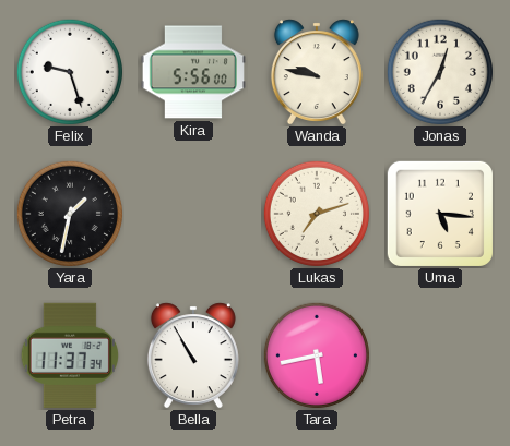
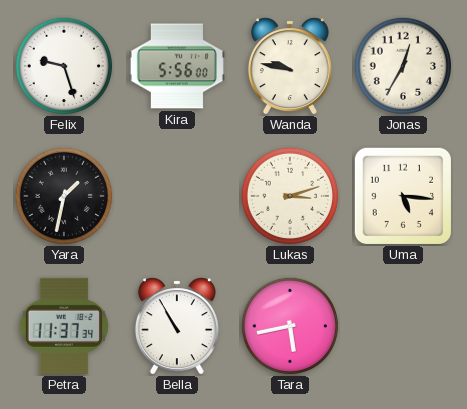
Lukas: 7:12 -> 3:12 (290, 196)
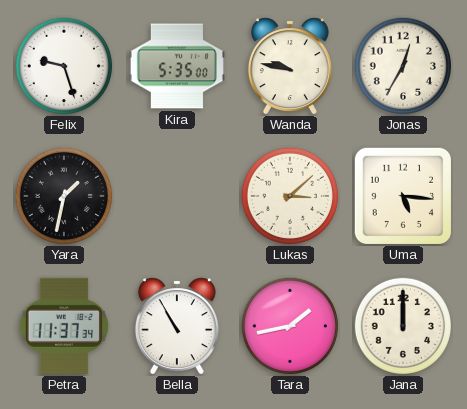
Kira: 5:56 -> 5:35 (177, 66)
Lukas: 3:12 -> 3:08 (290, 196)
Tara: 5:43 -> 1:43 (290, 326)
Jana: none -> 12:00 (403, 326)
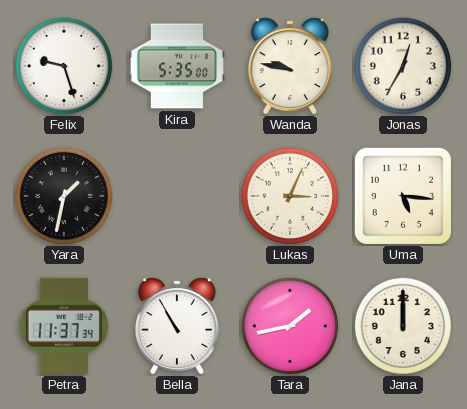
Lukas: 3:08 -> 3:04 (290, 196)
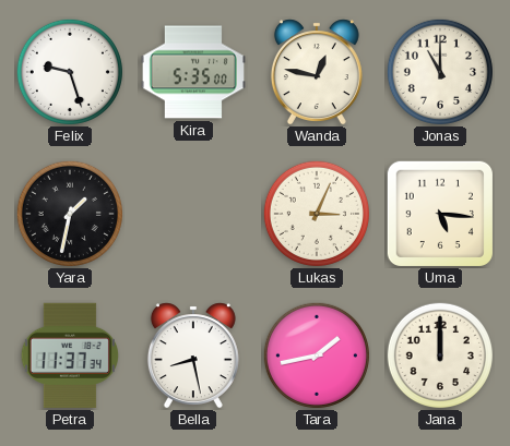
Wanda: 9:47 -> 12:47 (317, 72)
Jonas: 12:35 -> 11:00 (440, 72)
Bella: 10:55 -> 8:28 (193, 355)
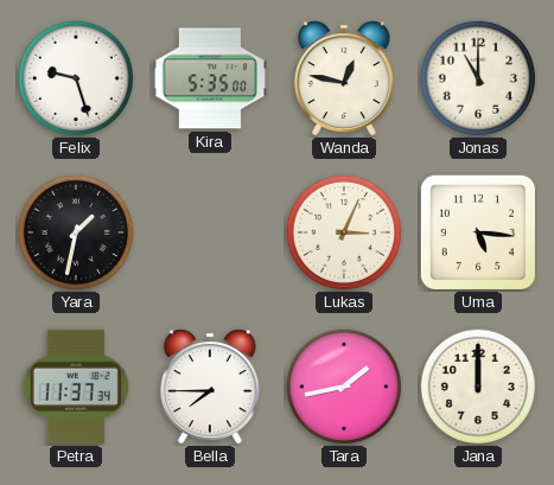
Bella: 8:28 -> 7:45 (210, 387)
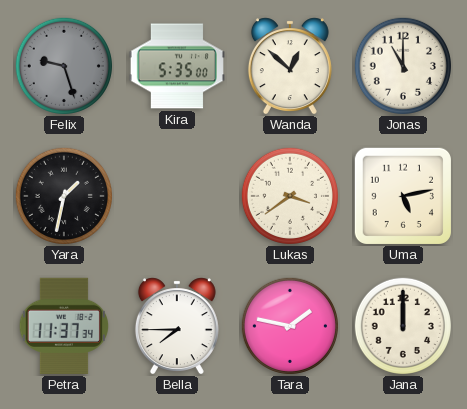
Felix dial: white -> grey (64, 66)
Wanda: 12:47 -> 12:52 (290, 66)
Lukas: 3:04 -> 3:39 (290, 196)
Uma: 5:16 -> 5:13 (403, 196)
Tara: 1:43 -> 1:47 (290, 326)
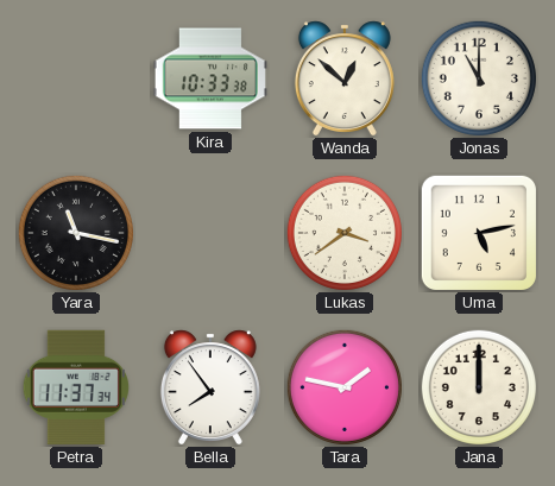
Felix: 9:27 -> none (64, 66)
Kira: 5:35 -> 10:33 (210, 78)
Yara: 1:32 -> 11:17 (76, 233)
Bella: 7:45 -> 7:54 (210, 387)
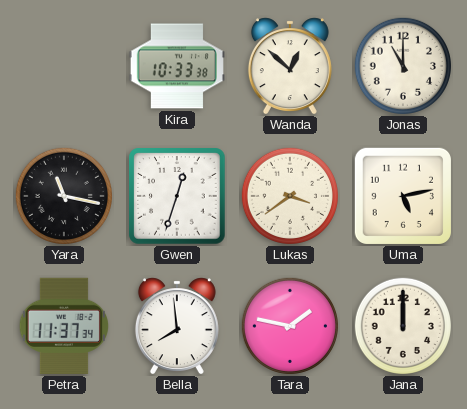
Gwen: none -> 12:33 (177, 196)
Bella: 7:54 -> 7:59 (177, 326)
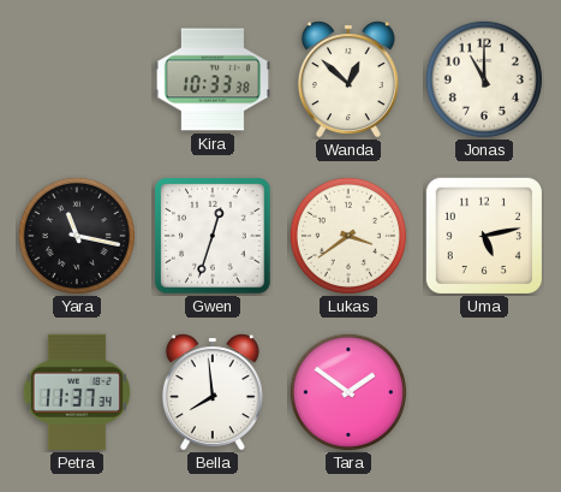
Tara: 1:47 -> 1:51 (348, 392)
Jana: 12:00 -> none (403, 326)
